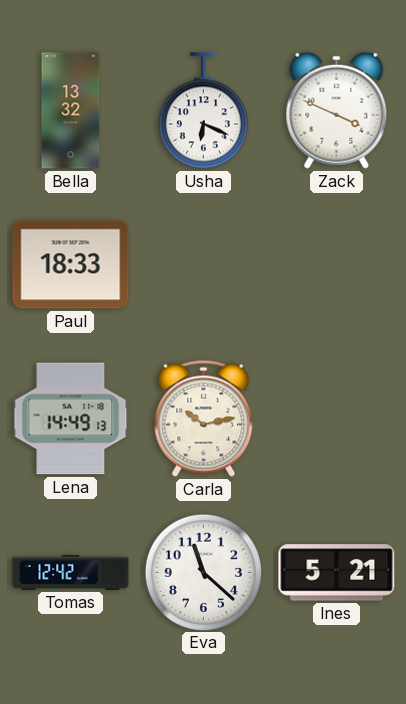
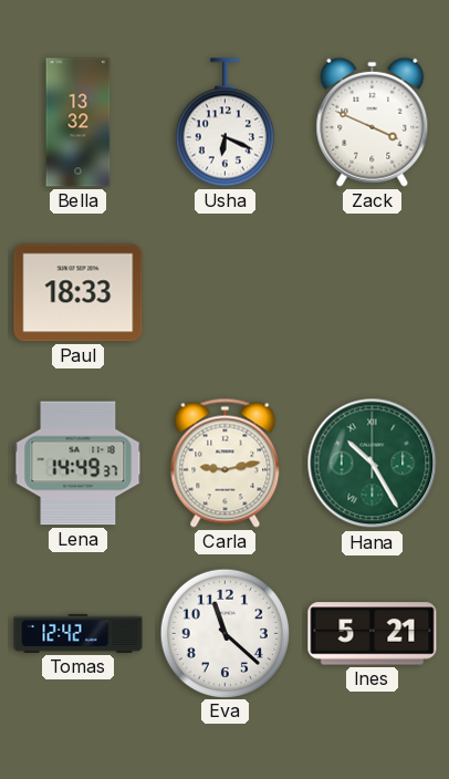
Lena: 14:49:13 -> 14:49:37 (79, 464)
Carla: 10:13 -> 9:13 (226, 463)
Hana: none -> 10:25 (373, 464)
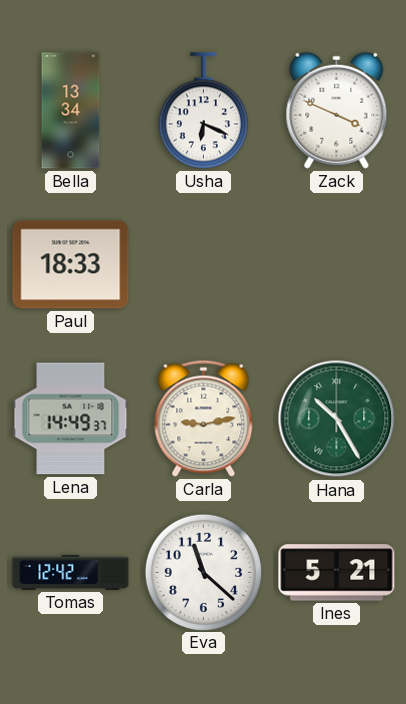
Bella: 13:32 -> 13:34 (71, 111)
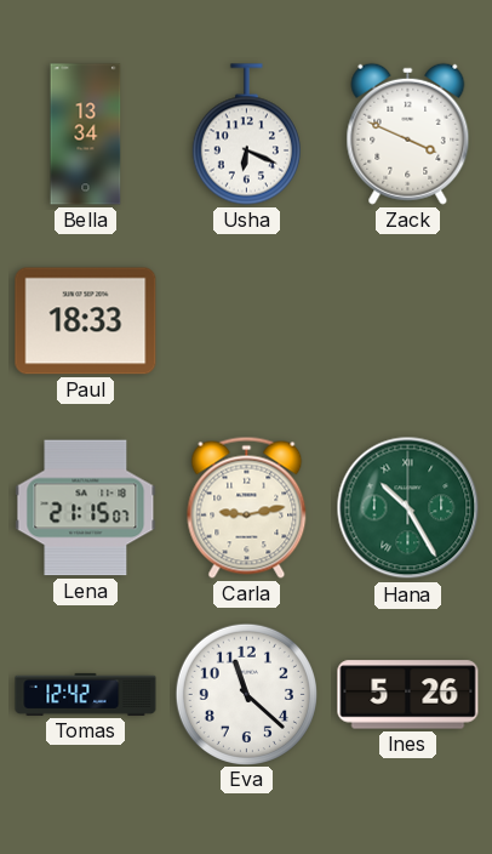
Lena: 14:49 -> 21:15 (86, 508)
Ines: 5:21 -> 5:26 (408, 695)
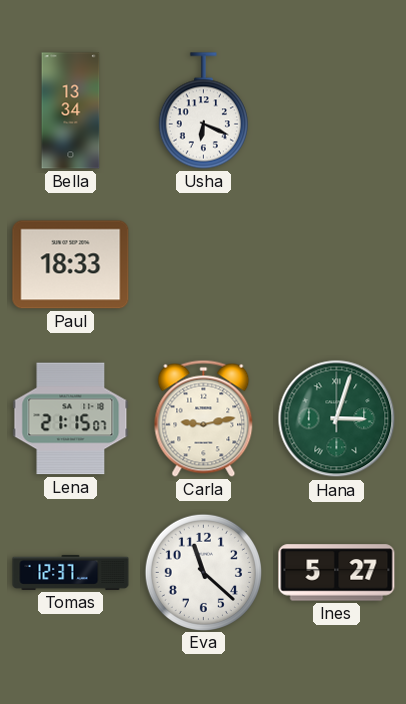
Zack: 3:49 -> none (408, 133)
Hana: 10:25 -> 3:03 (337, 419)
Tomas: 12:42 -> 12:37 (71, 572)
Ines: 5:26 -> 5:27 (337, 573)
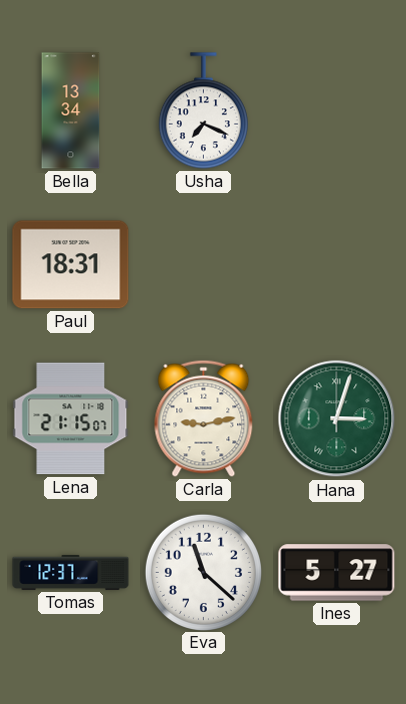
Usha: 6:19 -> 7:19 (203, 111)
Paul: 18:33 -> 18:31 (71, 265)
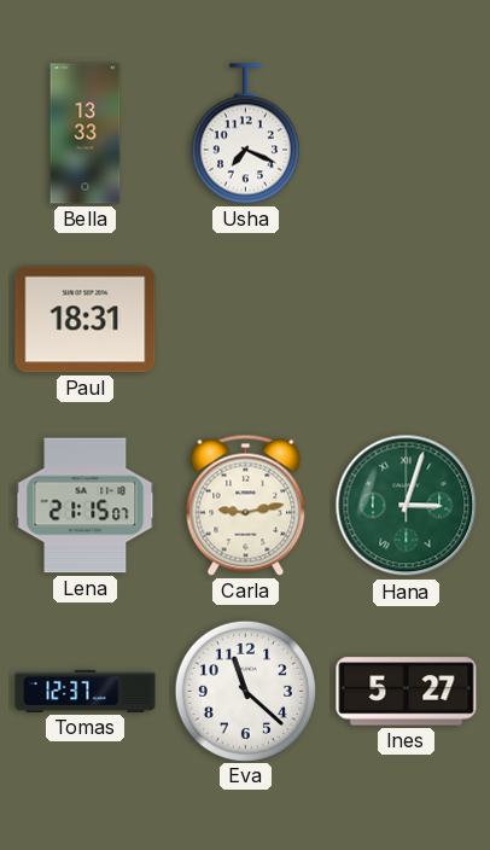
Bella: 13:34 -> 13:33 (86, 134)
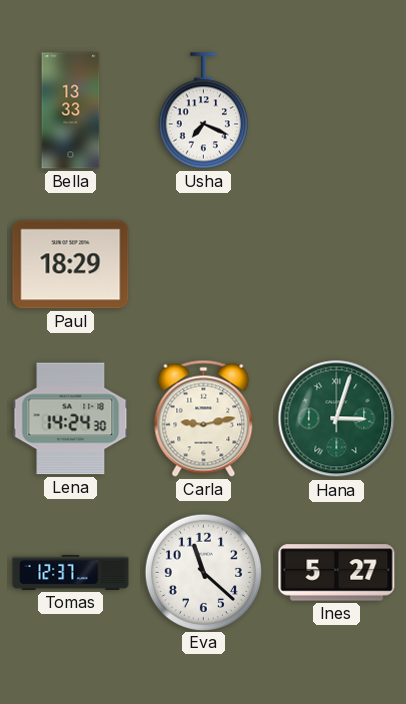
Paul: 18:31 -> 18:29 (71, 265)
Lena: 21:15 -> 14:24 (71, 419)
